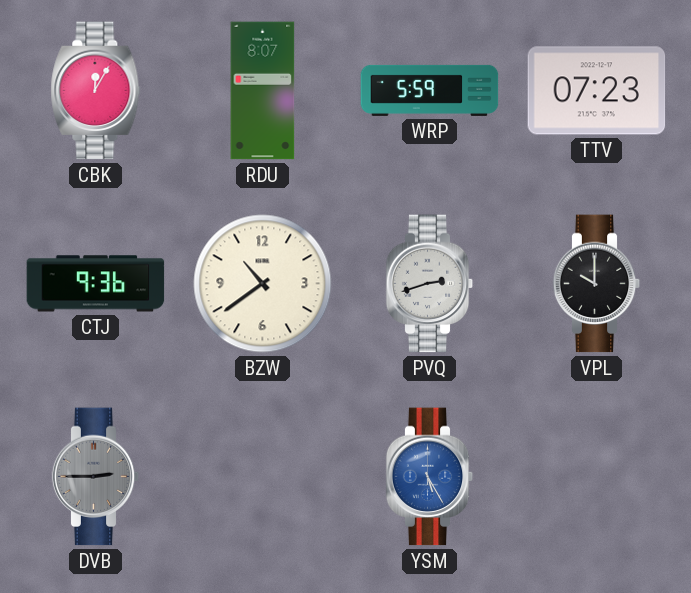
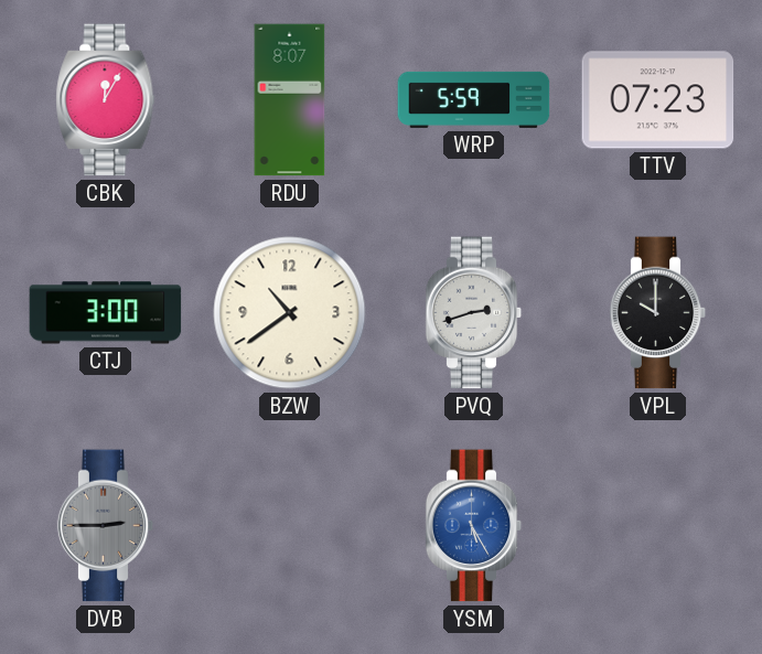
CTJ: 9:36 -> 3:00 (106, 313)
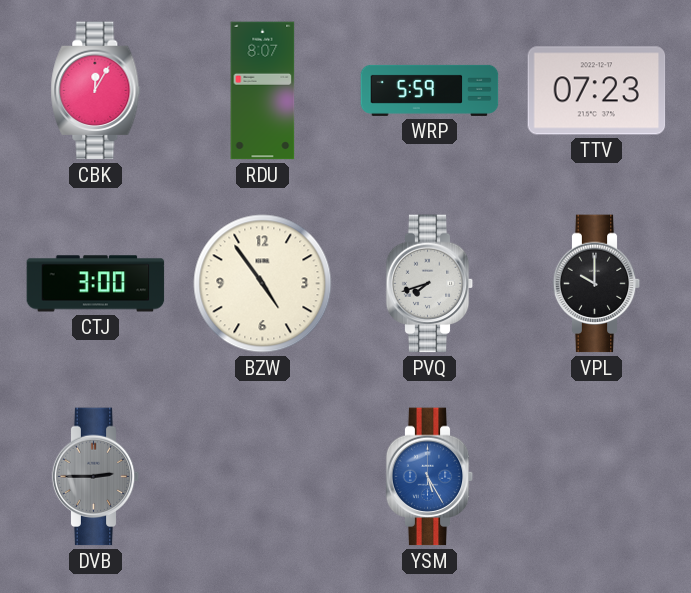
BZW: 10:39 -> 4:54 (263, 284)
PVQ: 2:42 -> 7:42 (430, 284)
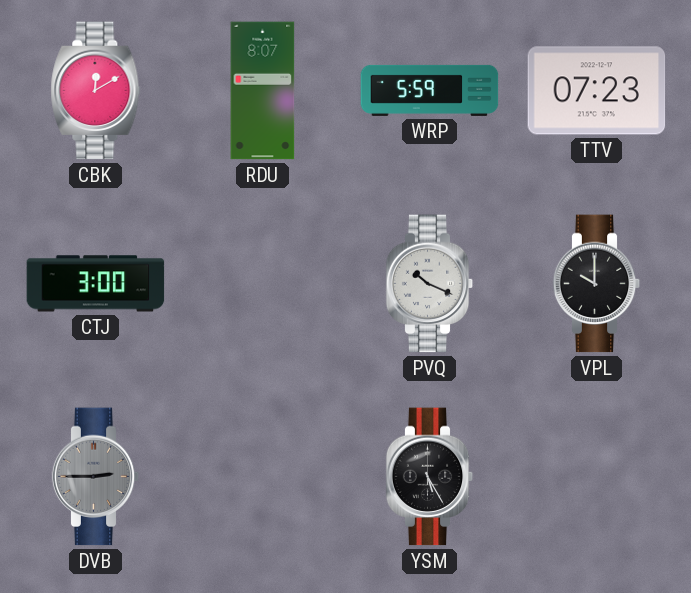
CBK: 12:05 -> 12:10 (96, 91)
BZW: 4:54 -> none (263, 284)
PVQ: 7:42 -> 10:19 (430, 284)
YSM dial: blue -> black (430, 477)
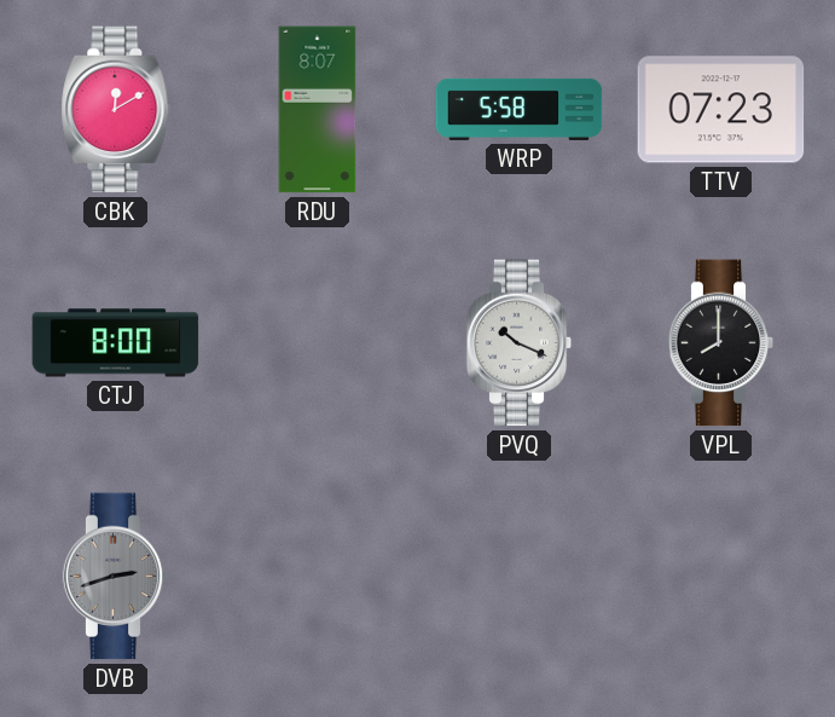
WRP: 5:59 -> 5:58 (520, 109)
CTJ: 3:00 -> 8:00 (116, 343)
VPL: 10:00 -> 8:00 (721, 343)
DVB: 2:45 -> 2:42 (116, 577)
YSM: 5:25 -> none (430, 477)
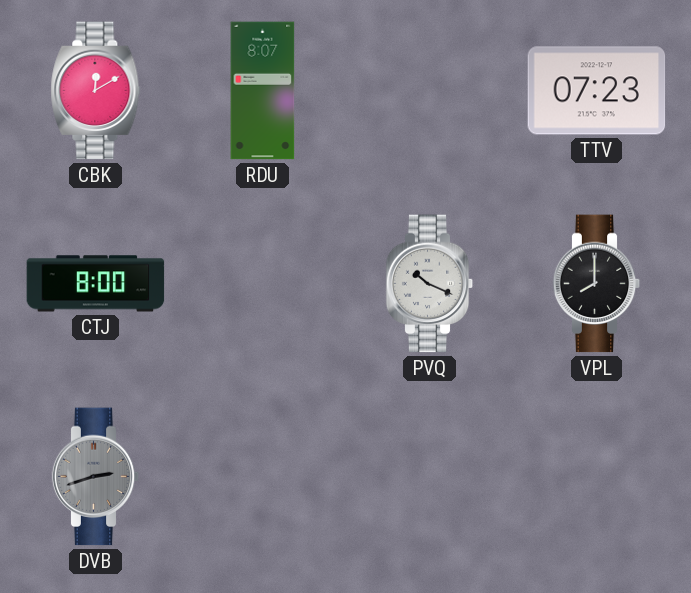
WRP: 5:58 -> none (520, 109)
